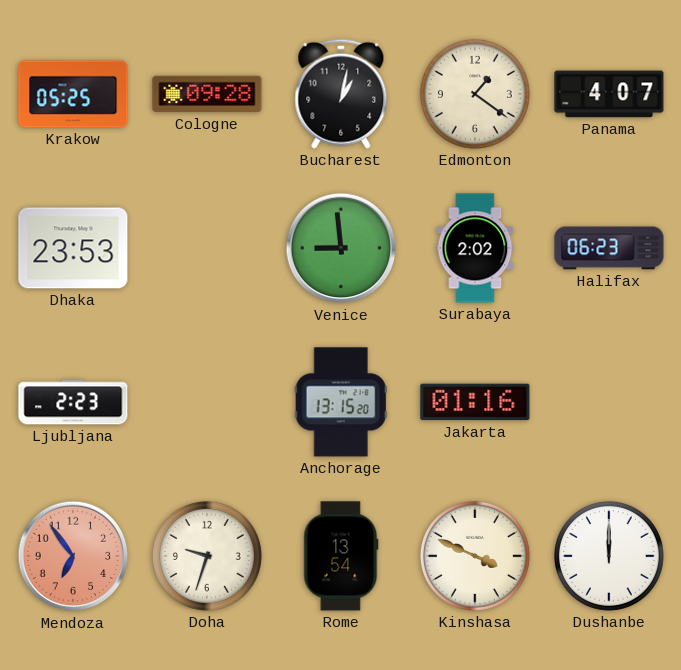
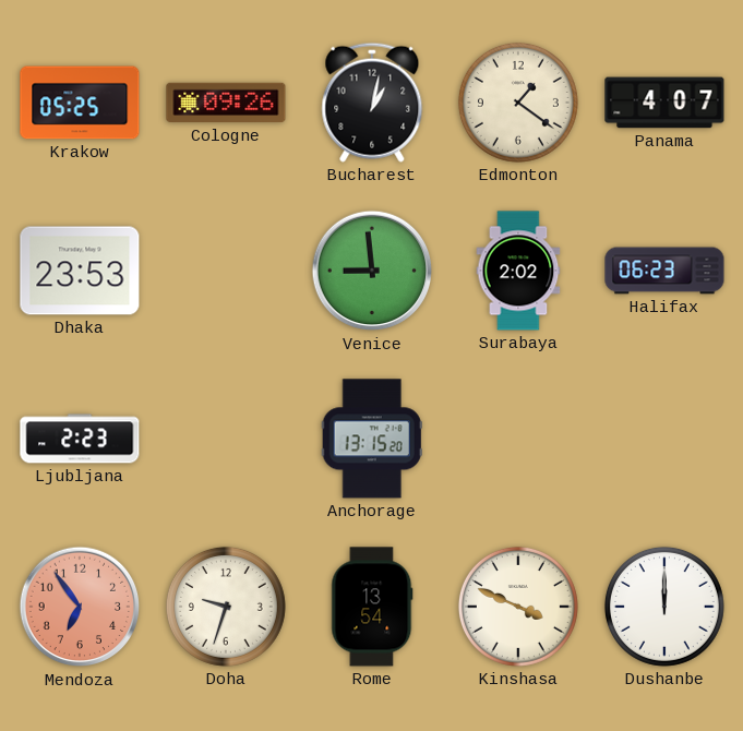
Cologne: 09:28 -> 09:26 (226, 103)
Jakarta: 01:16 -> none (475, 402)
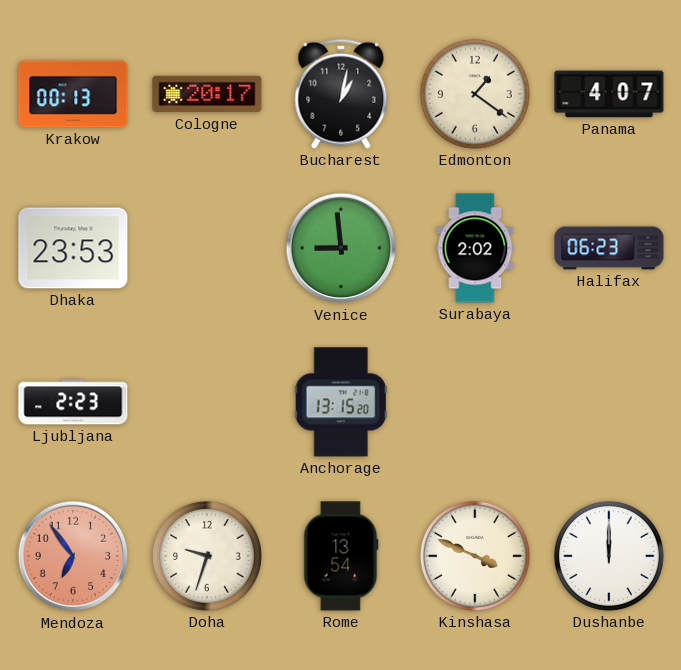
Krakow: 05:25 -> 00:13 (73, 94)
Cologne: 09:26 -> 20:17 (207, 94)
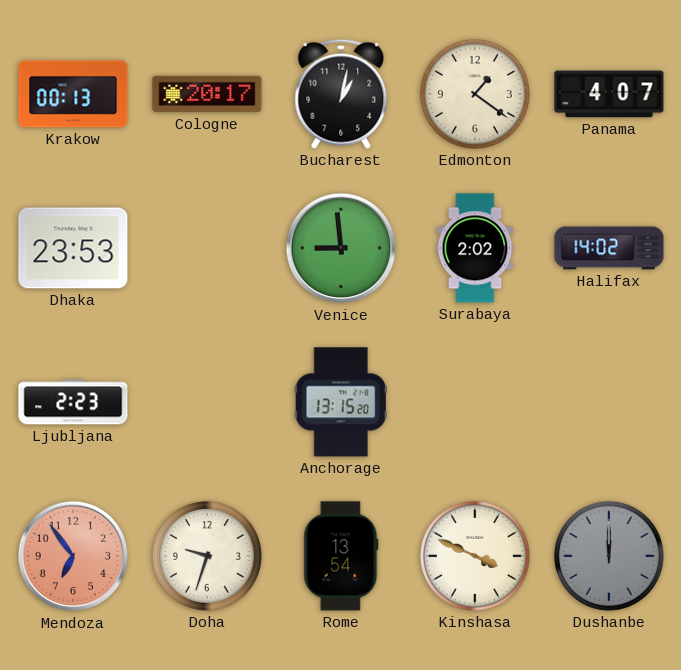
Halifax: 06:23 -> 14:02 (609, 248)
Dushanbe dial: white -> grey (609, 556)
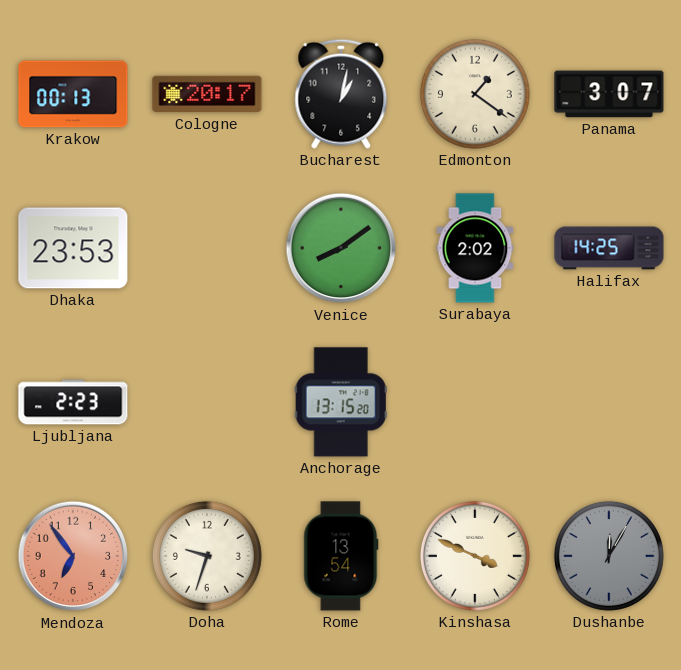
Panama: 4:07 -> 3:07 (609, 94)
Venice: 8:59 -> 8:09 (341, 248)
Halifax: 14:02 -> 14:25 (609, 248)
Dushanbe: 12:00 -> 12:05 (609, 556)
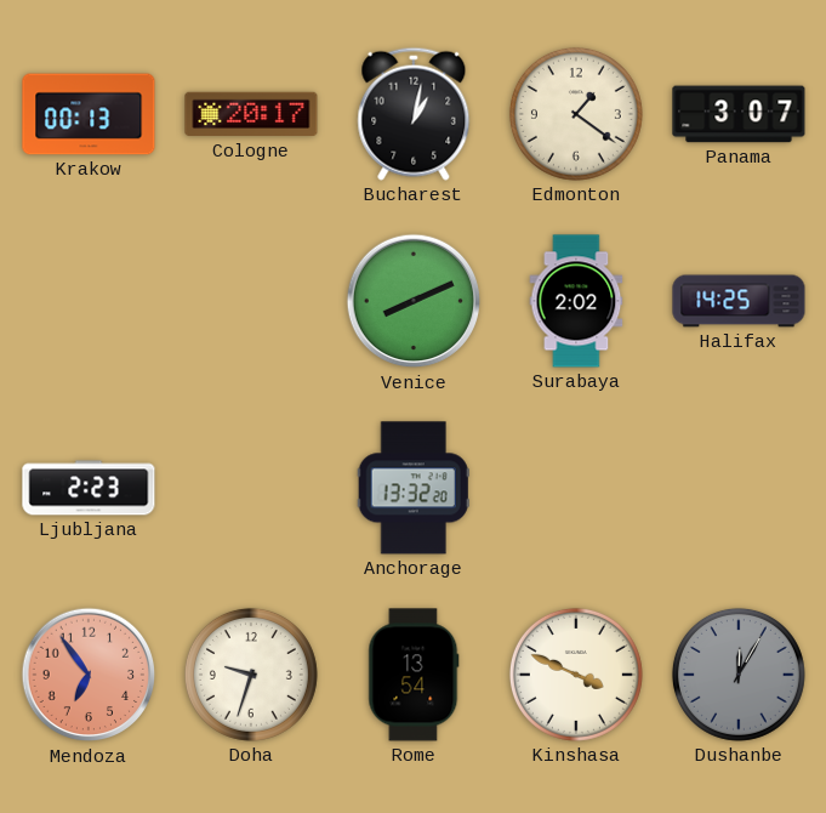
Dhaka: 23:53 -> none (73, 248)
Venice: 8:09 -> 8:11 (414, 301)
Anchorage: 13:15 -> 13:32 (414, 488)
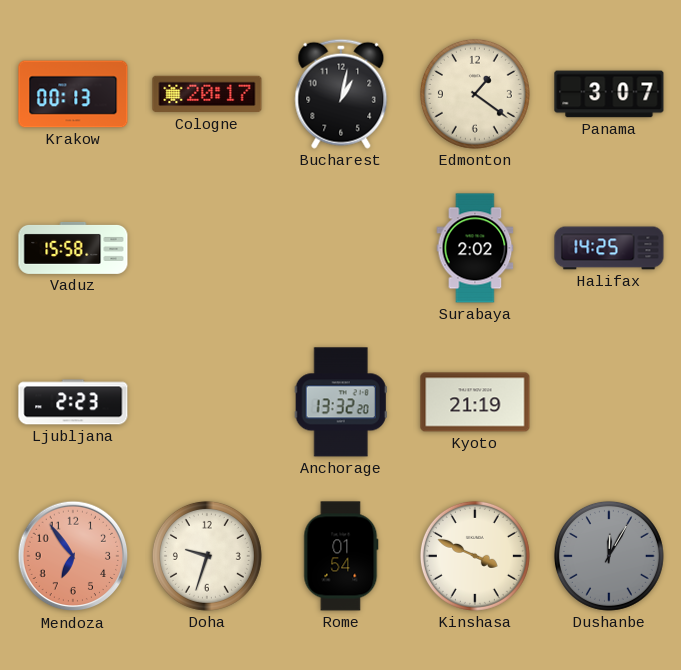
Vaduz: none -> 15:58 (73, 248)
Venice: 8:11 -> none (414, 301)
Kyoto: none -> 21:19 (475, 402)
Rome: 13:54 -> 01:54 (341, 556)
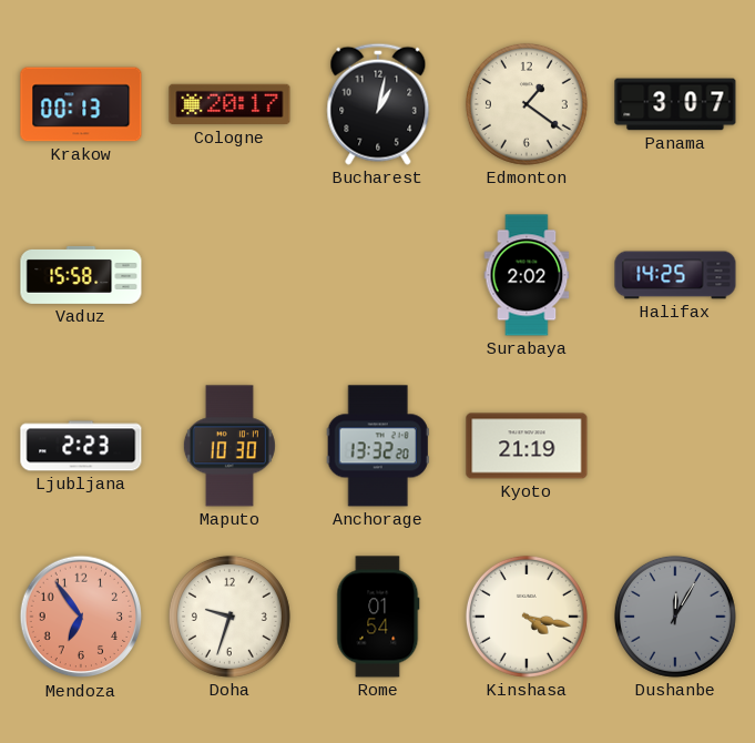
Maputo: none -> 10:30 (229, 446)
Kinshasa: 3:49 -> 4:17 (527, 617)
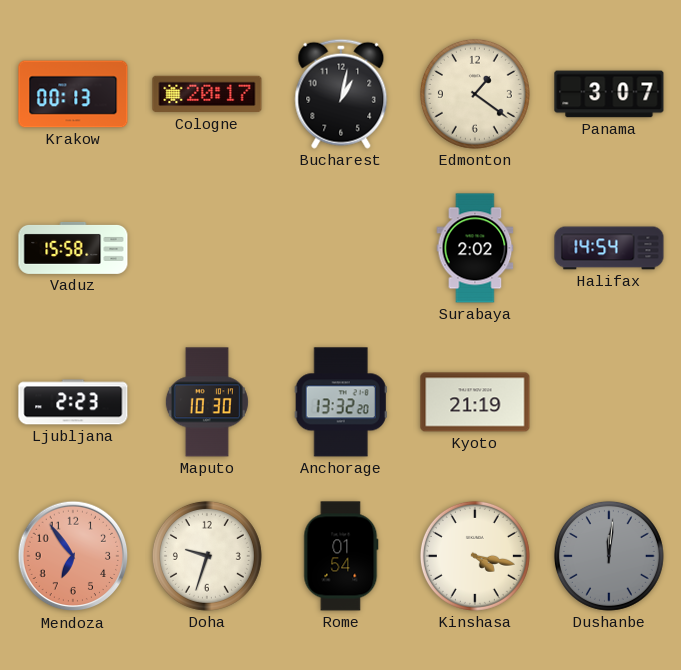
Halifax: 14:25 -> 14:54 (609, 248)
Dushanbe: 12:05 -> 12:01 (609, 556)
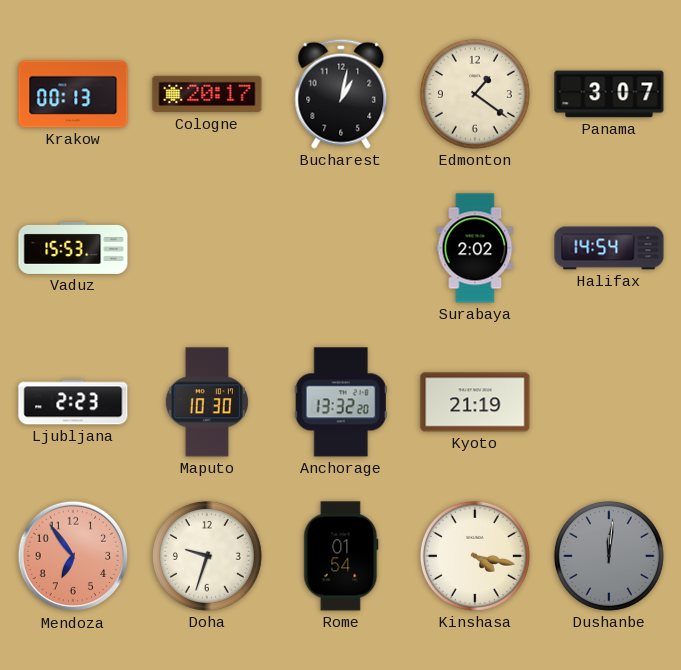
Vaduz: 15:58 -> 15:53 (73, 248)
